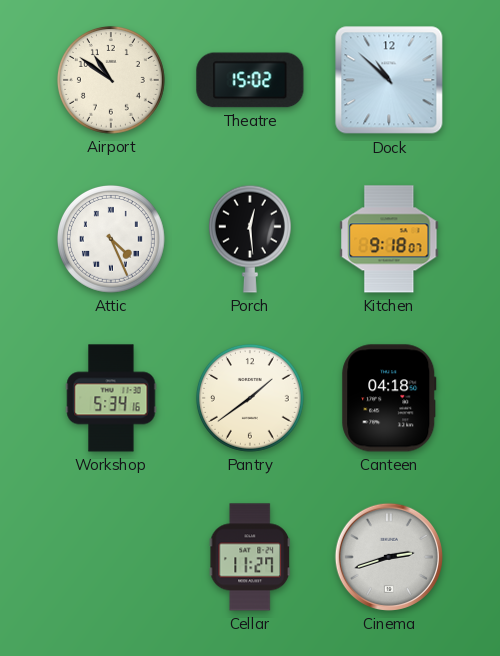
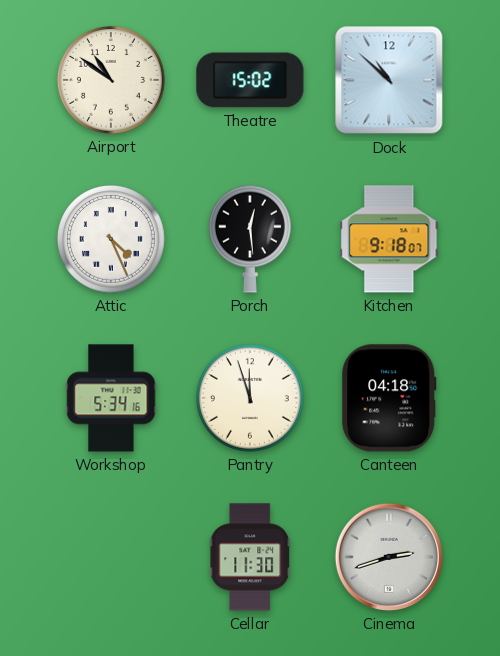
Pantry: 1:39 -> 11:57 (251, 399)
Cellar: 11:27 -> 11:30 (249, 557)
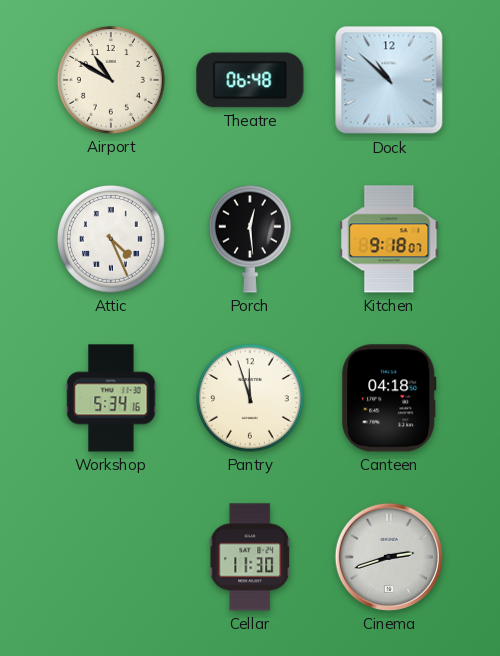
Airport: 10:51 -> 10:50 (112, 81)
Theatre: 15:02 -> 06:48 (250, 80)
